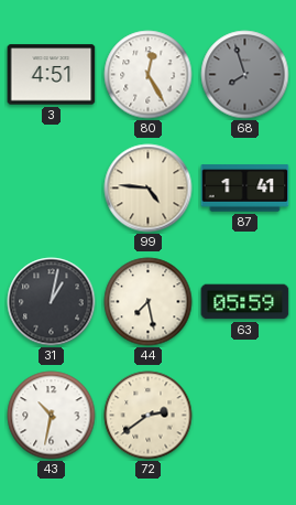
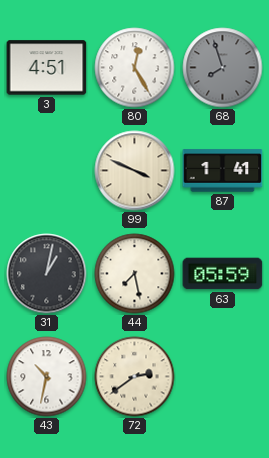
99: 4:46 -> 3:49 (135, 171)
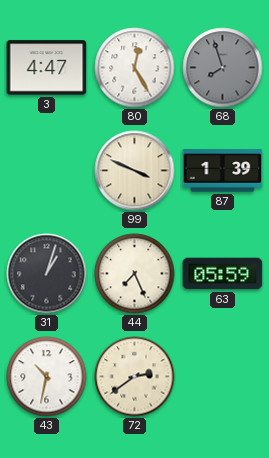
3: 4:51 -> 4:47 (47, 68)
87: 1:41 -> 1:39 (223, 171)
31: 1:02 -> 1:03 (47, 274)
44: 7:28 -> 7:26 (135, 274)
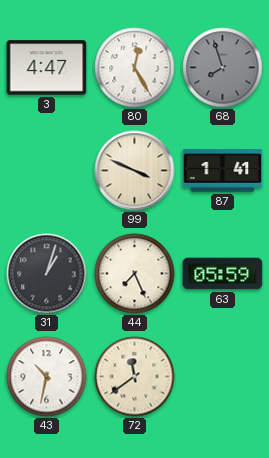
87: 1:39 -> 1:41 (223, 171)
72: 2:39 -> 11:39 (135, 377)
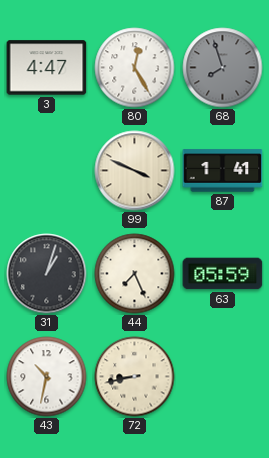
72: 11:39 -> 8:43 (135, 377)
